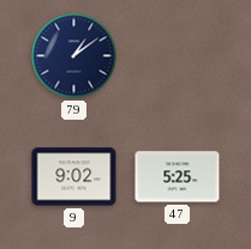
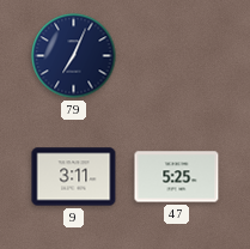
79: 1:09 -> 7:04 (74, 56)
9: 9:02 -> 3:11 (74, 177)
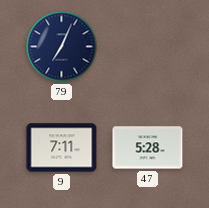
9: 3:11 -> 7:11 (62, 148)
47: 5:25 -> 5:28 (148, 148)
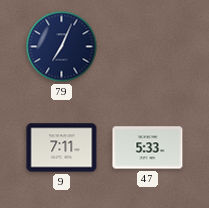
47: 5:28 -> 5:33 (148, 148)
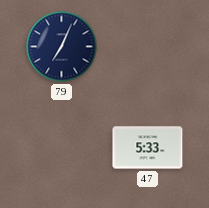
9: 7:11 -> none (62, 148)
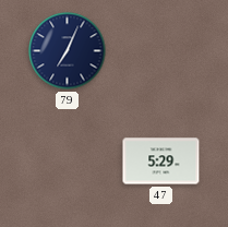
47: 5:33 -> 5:29 (161, 162)
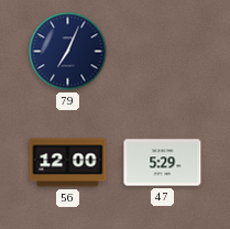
56: none -> 12:00 (68, 163)
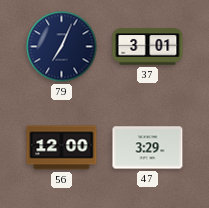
37: none -> 3:01 (148, 47)
47: 5:29 -> 3:29 (148, 148)
